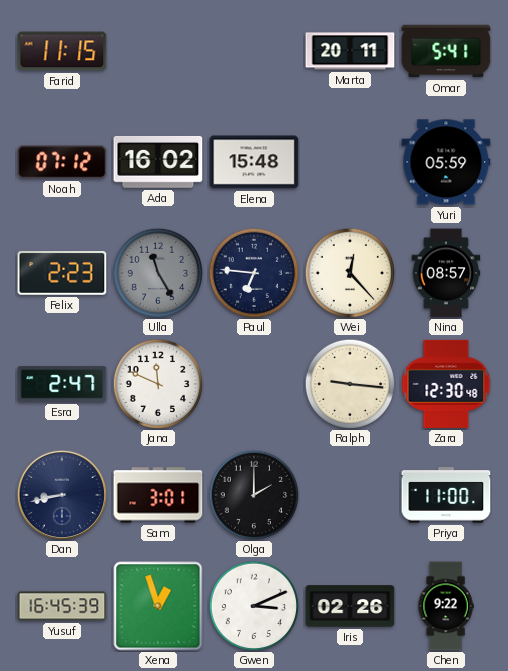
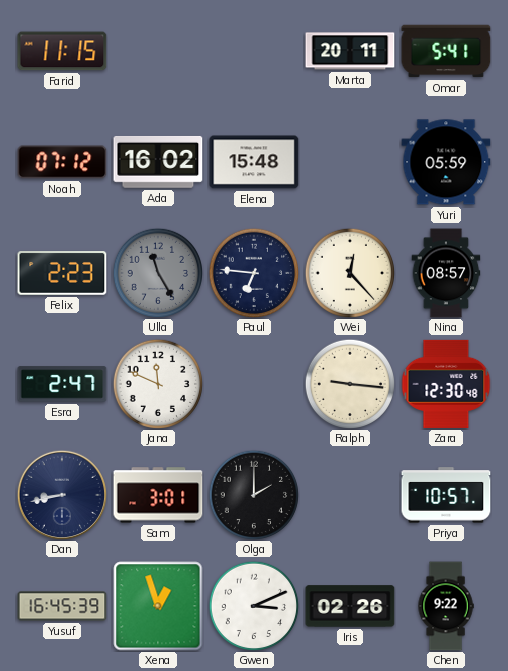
Priya: 11:00 -> 10:57 (446, 495)
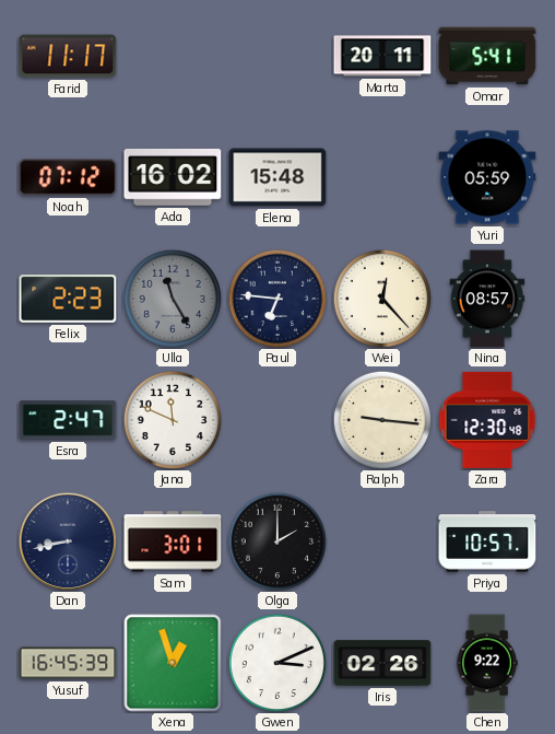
Farid: 11:15 -> 11:17 (68, 56)
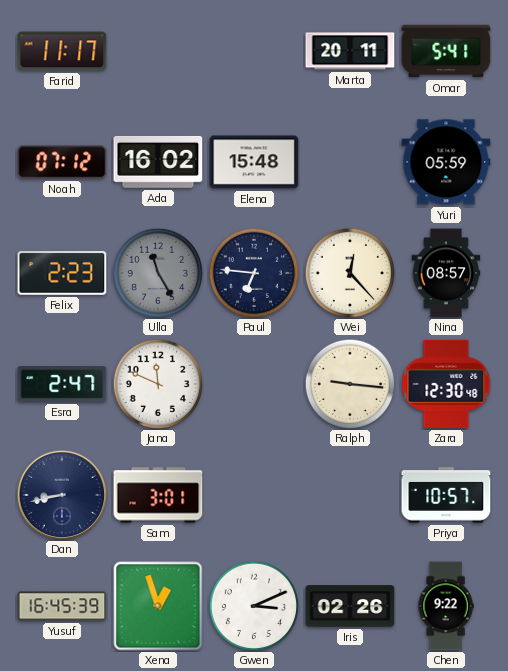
Olga: 2:00 -> none (276, 540)
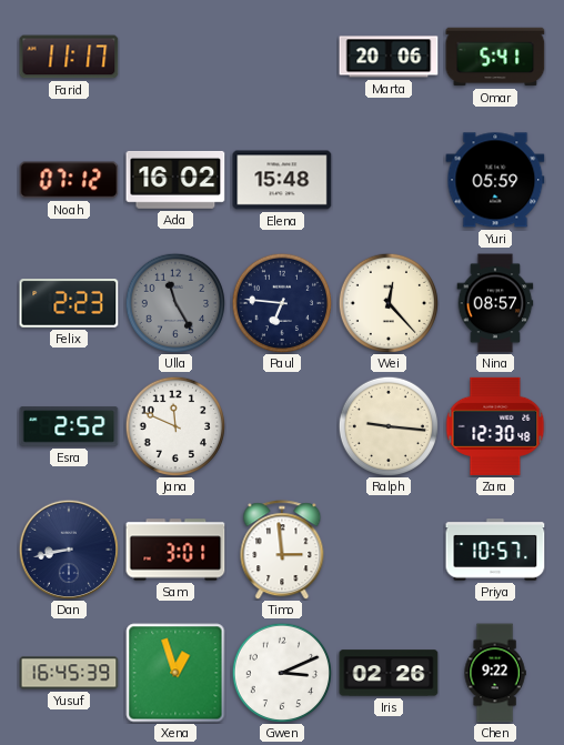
Marta: 20:11 -> 20:06 (389, 57)
Esra: 2:47 -> 2:52 (69, 426)
Timo: none -> 2:59 (282, 550)
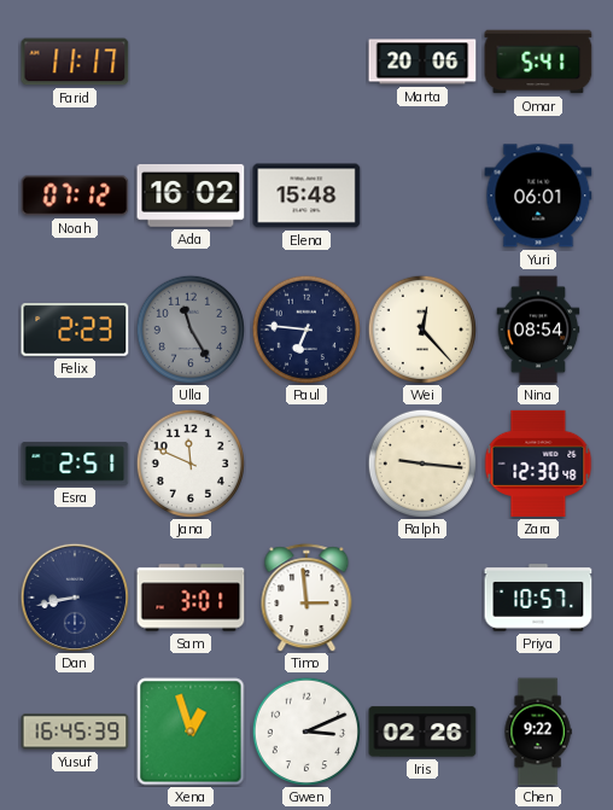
Yuri: 05:59 -> 06:01 (538, 196)
Nina: 08:57 -> 08:54 (538, 330)
Esra: 2:52 -> 2:51 (75, 464)
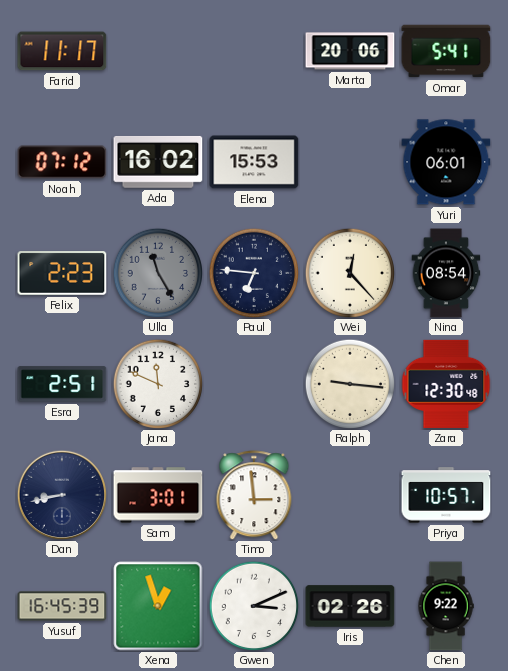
Elena: 15:48 -> 15:53 (254, 162)
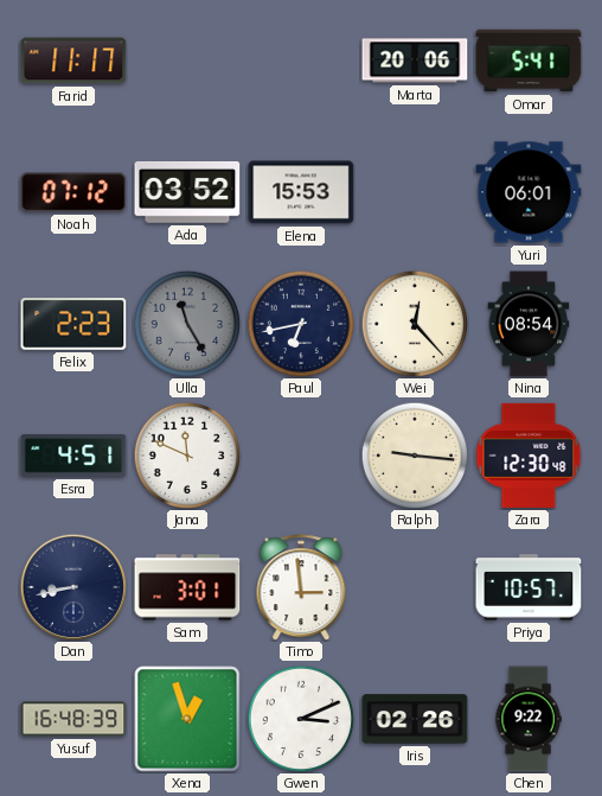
Ada: 16:02 -> 03:52 (187, 192)
Paul: 6:46 -> 6:43 (300, 323)
Esra: 2:51 -> 4:51 (73, 456)
Yusuf: 16:45 -> 16:48 (73, 719)
